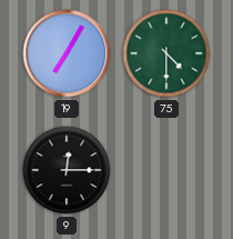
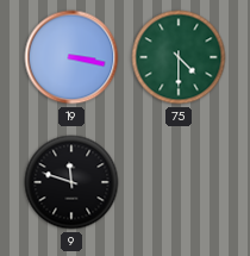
19: 7:05 -> 3:17 (71, 57)
9: 12:15 -> 11:48 (71, 182)
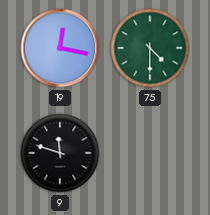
19: 3:17 -> 12:17 (60, 48)
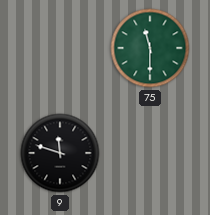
19: 12:17 -> none (60, 48)
75: 4:30 -> 11:30 (150, 48)
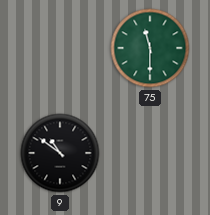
9: 11:48 -> 10:51 (60, 153)
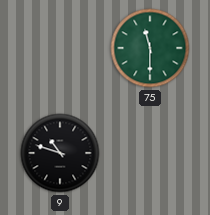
9: 10:51 -> 10:48 (60, 153)
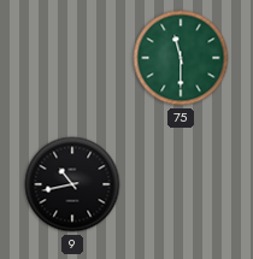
9: 10:48 -> 10:43 (72, 184)
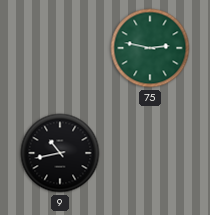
75: 11:30 -> 2:47 (150, 48)
